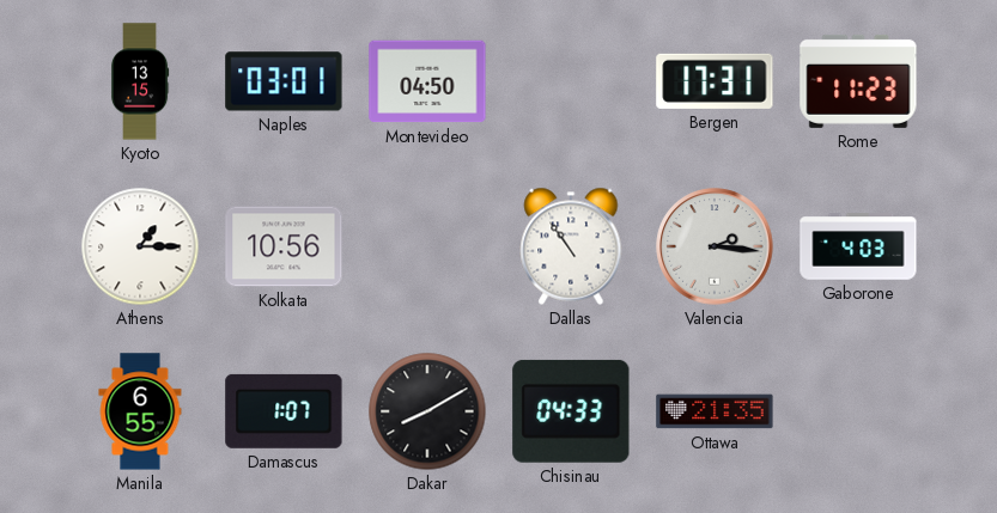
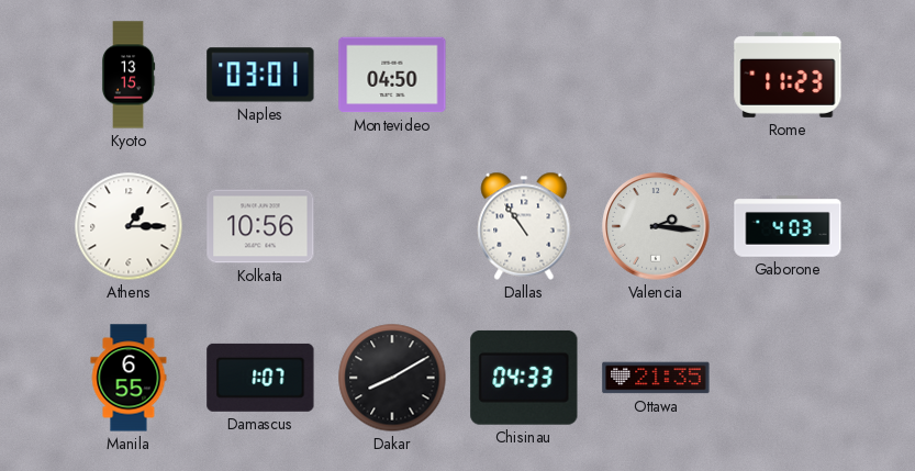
Bergen: 17:31 -> none (715, 81)
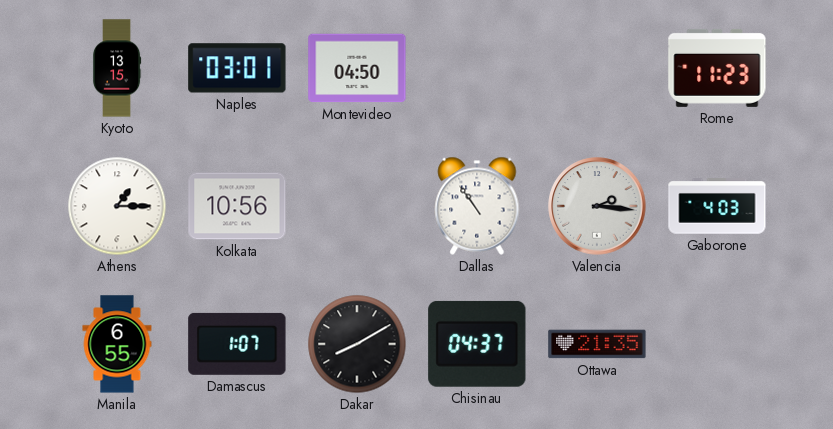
Chisinau: 04:33 -> 04:37 (477, 344)
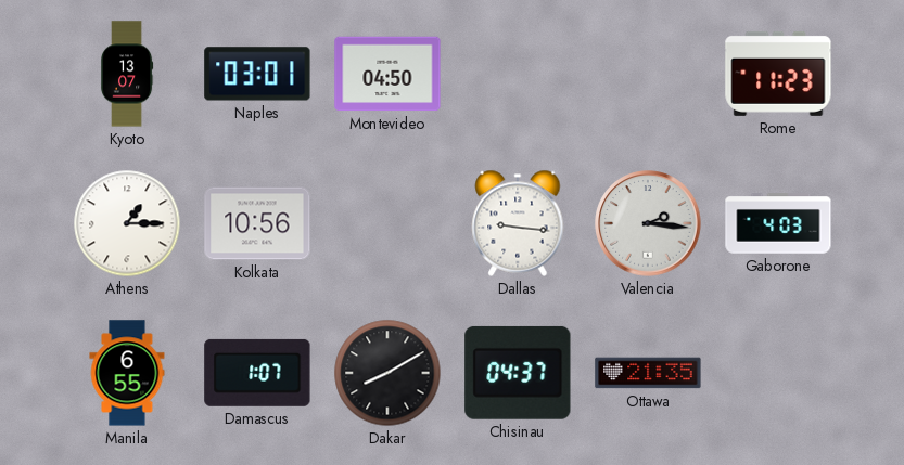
Kyoto: 13:15 -> 13:07 (127, 74)
Dallas: 10:54 -> 9:16 (518, 223)
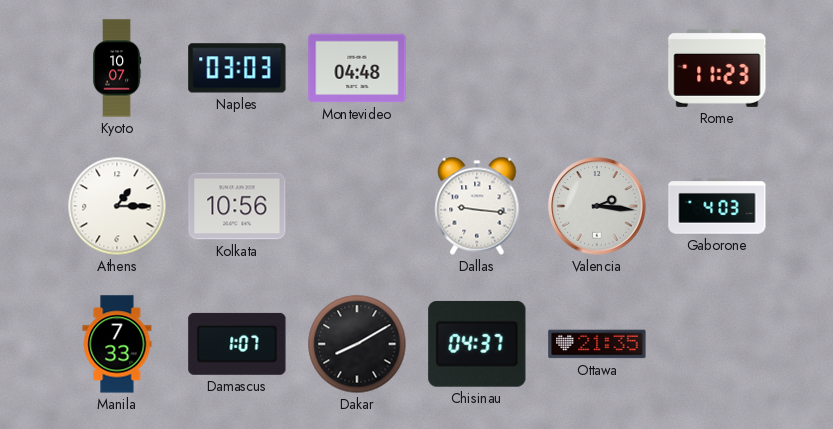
Kyoto: 13:07 -> 10:07 (117, 68)
Naples: 03:01 -> 03:03 (237, 68)
Montevideo: 04:50 -> 04:48 (357, 68)
Manila: 6:55 -> 7:33 (117, 344)
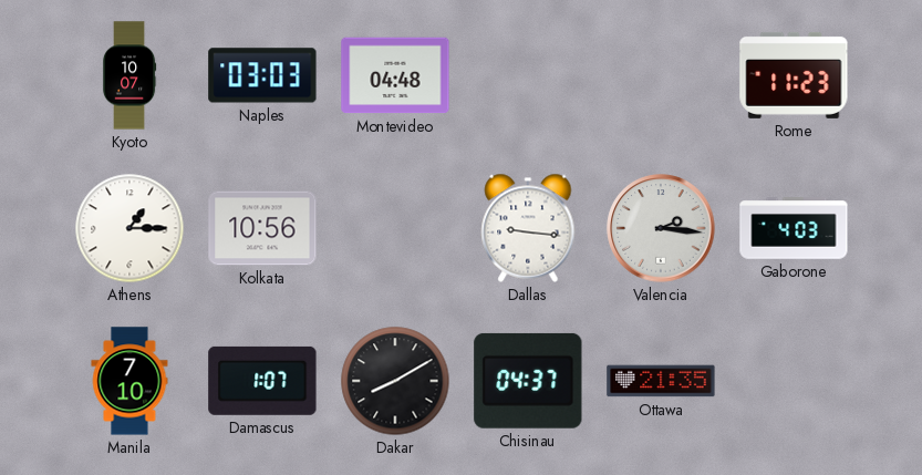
Manila: 7:33 -> 7:10 (130, 381)
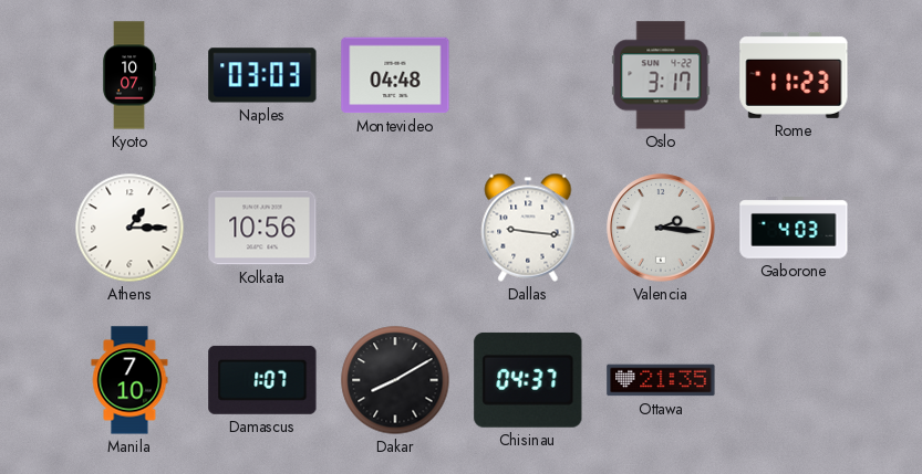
Oslo: none -> 3:17 (661, 75)
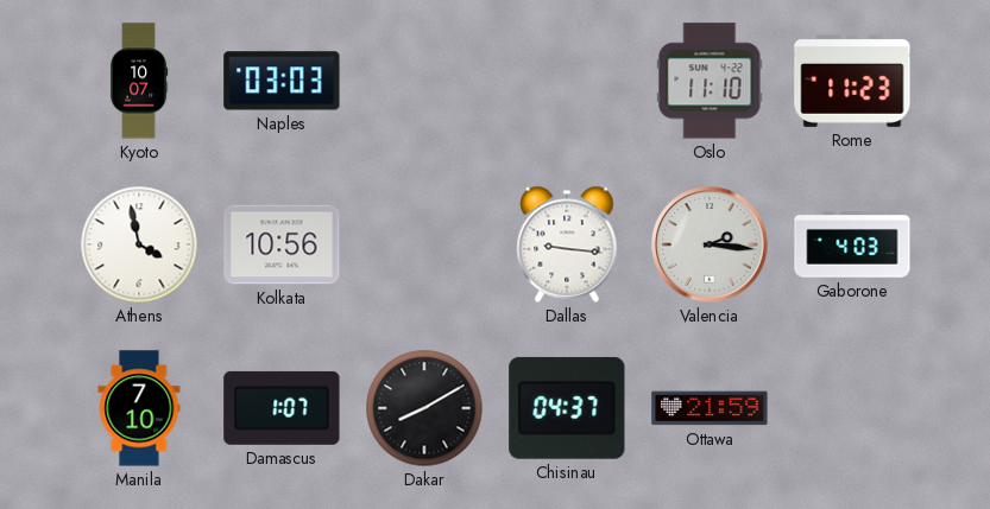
Montevideo: 04:48 -> none (395, 75)
Oslo: 3:17 -> 11:10 (710, 81)
Athens: 1:15 -> 3:58 (139, 244)
Ottawa: 21:35 -> 21:59 (710, 408)
